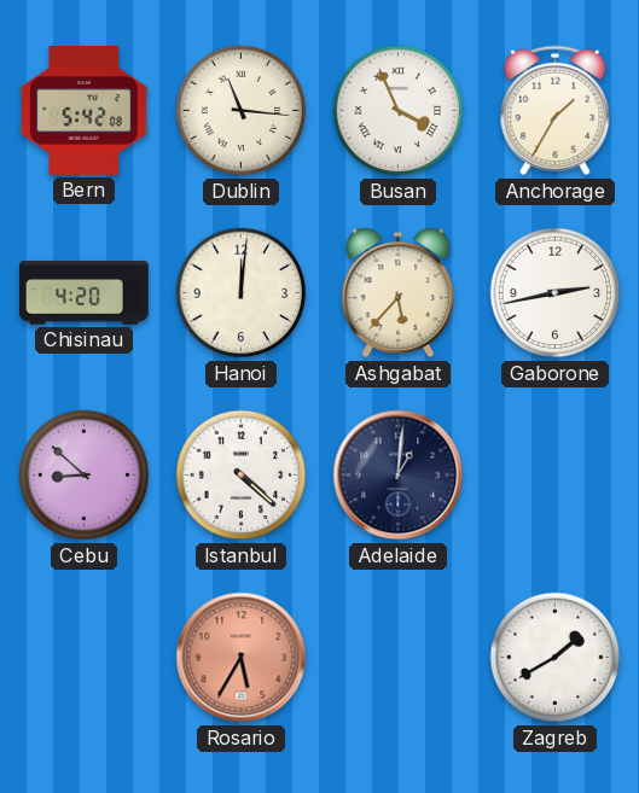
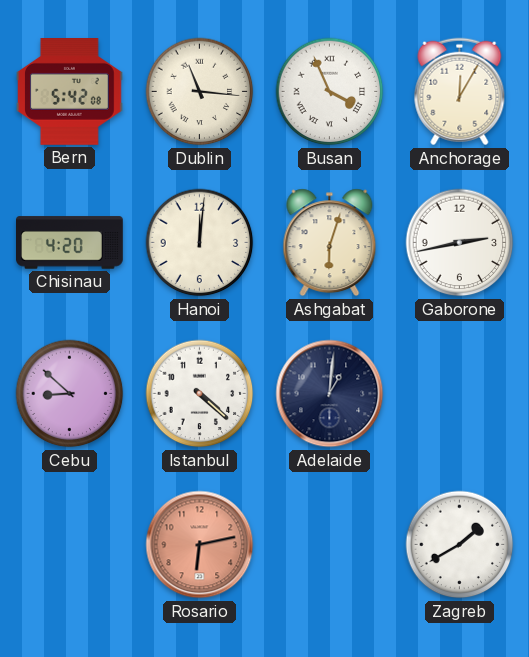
Anchorage: 1:35 -> 12:05 (460, 92)
Ashgabat: 5:37 -> 6:03 (330, 243)
Rosario: 5:35 -> 6:13 (200, 545)
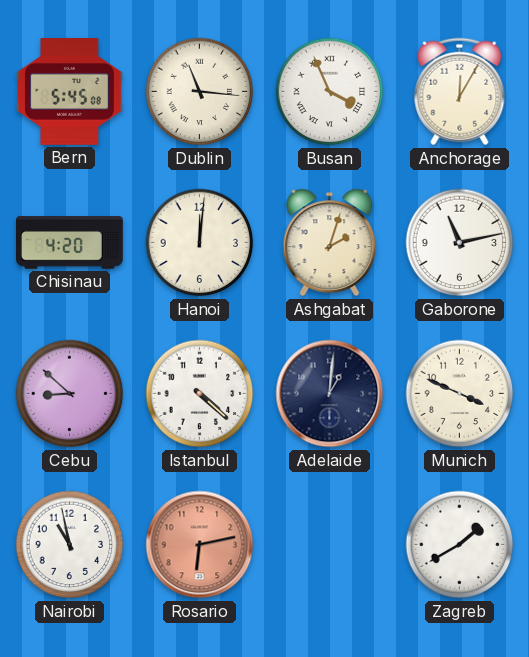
Bern: 5:42 -> 5:45 (70, 92)
Ashgabat: 6:03 -> 2:03 (330, 243)
Gaborone: 2:43 -> 11:13 (460, 243)
Munich: none -> 3:49 (460, 394)
Nairobi: none -> 10:58 (70, 545)
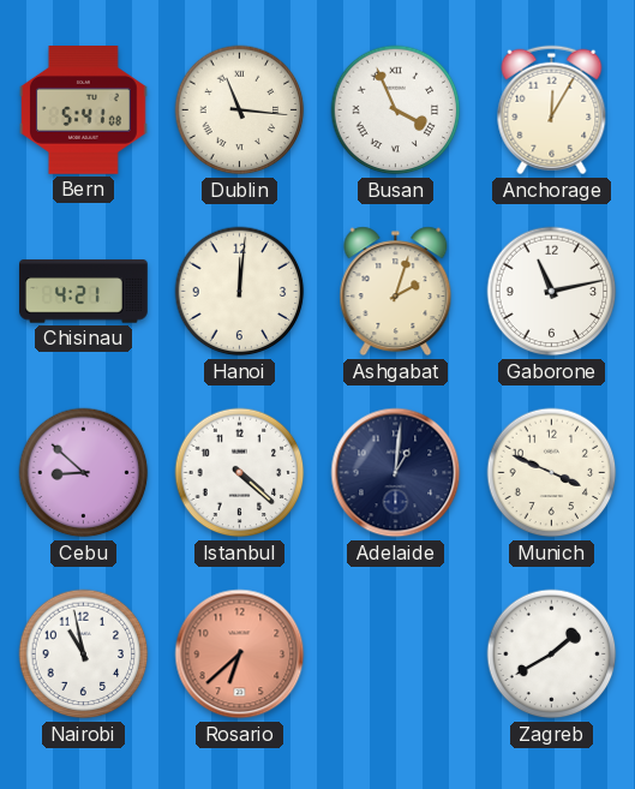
Bern: 5:45 -> 5:41 (84, 110)
Chisinau: 4:20 -> 4:21 (84, 292)
Rosario: 6:13 -> 6:38 (240, 654)
